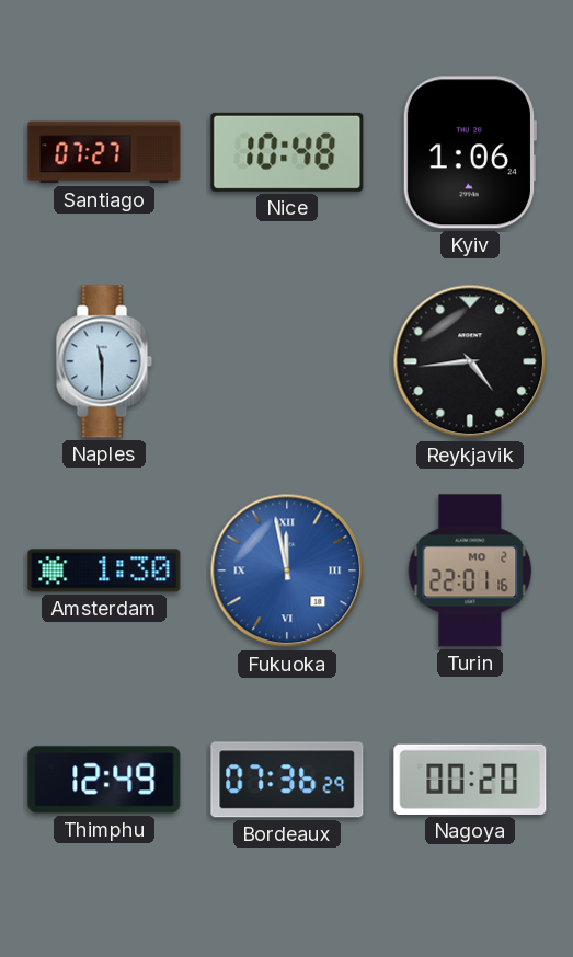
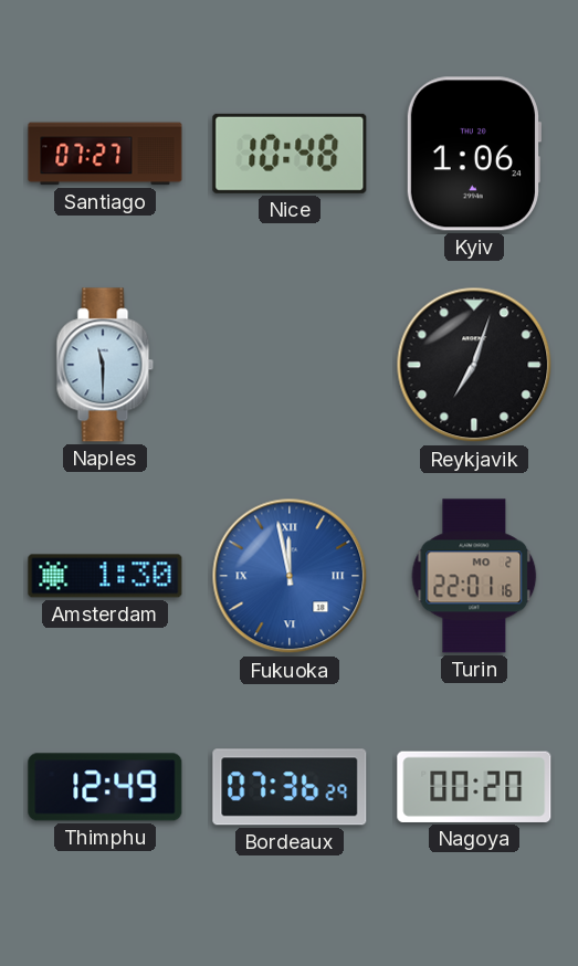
Reykjavik: 4:44 -> 7:03 (474, 365)
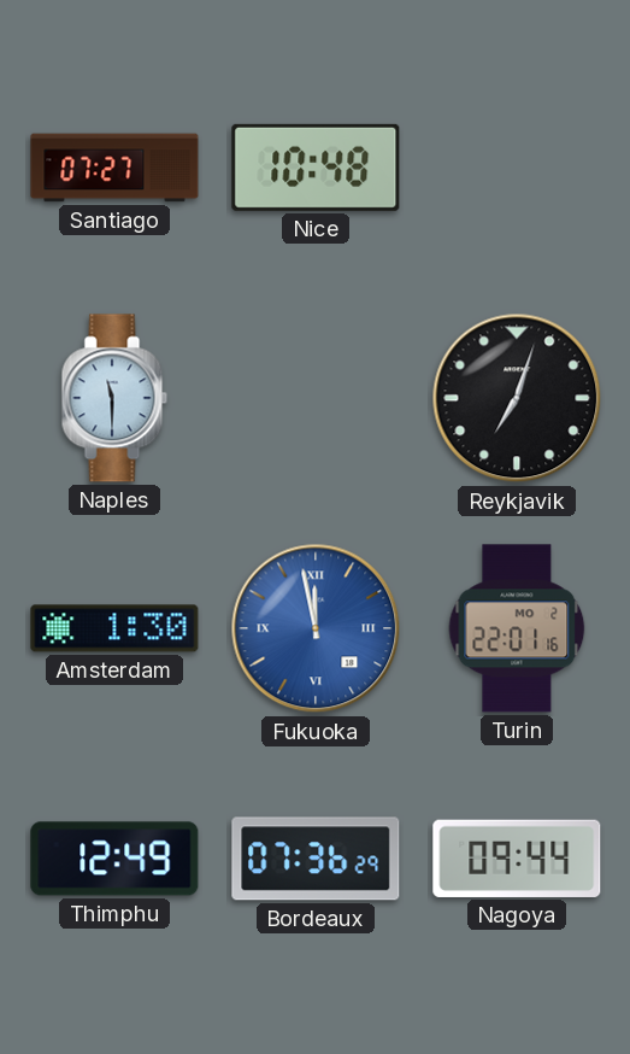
Kyiv: 1:06 -> none (473, 154)
Nagoya: 00:20 -> 09:44 (517, 859)
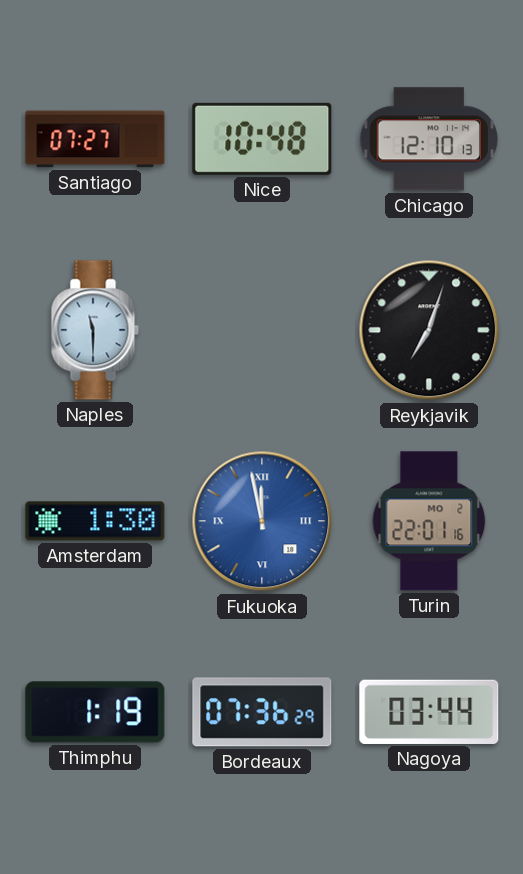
Chicago: none -> 12:10 (428, 139)
Thimphu: 12:49 -> 1:19 (95, 712)
Nagoya: 09:44 -> 03:44 (429, 712)
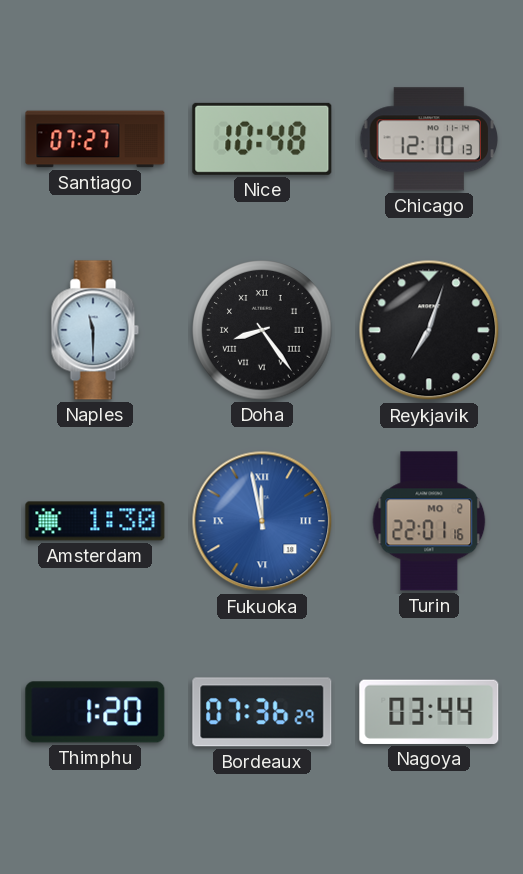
Doha: none -> 8:24 (262, 330)
Thimphu: 1:19 -> 1:20 (95, 712)
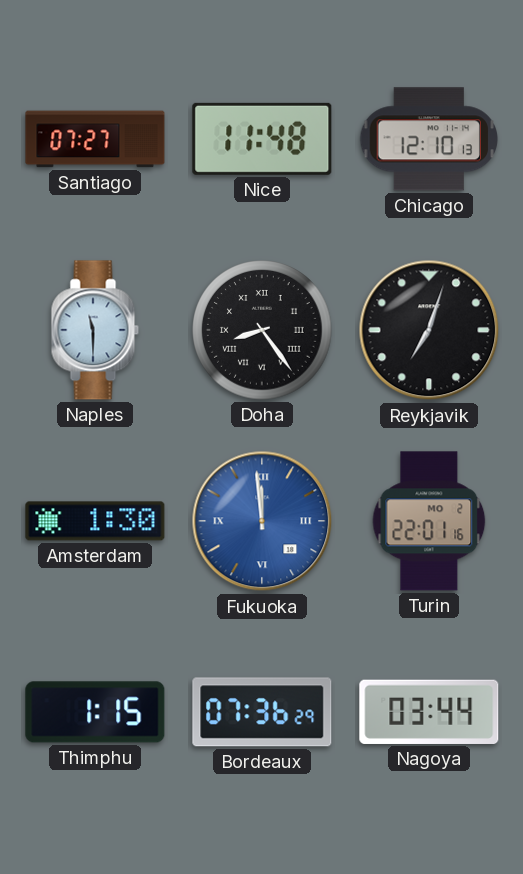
Nice: 10:48 -> 11:48 (262, 139)
Fukuoka: 11:58 -> 11:59 (262, 521)
Thimphu: 1:20 -> 1:15 (95, 712)
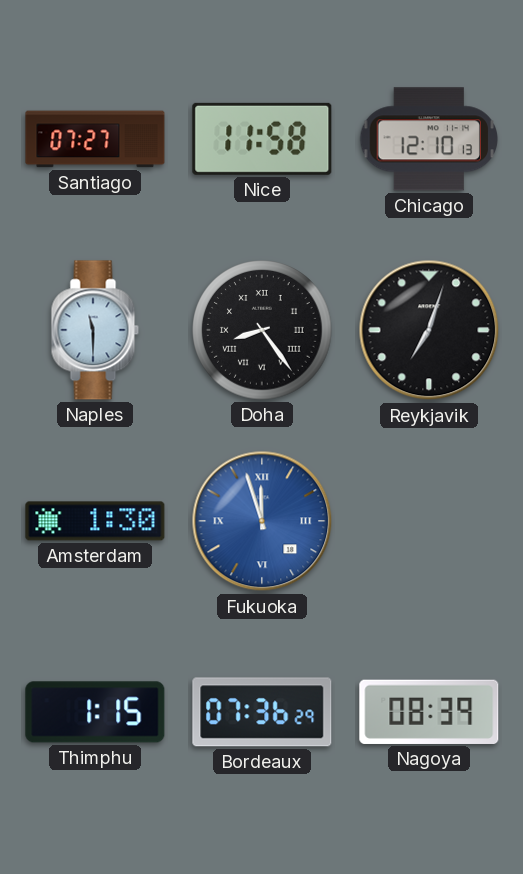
Nice: 11:48 -> 11:58 (262, 139)
Fukuoka: 11:59 -> 11:57 (262, 521)
Turin: 22:01 -> none (429, 521)
Nagoya: 03:44 -> 08:39 (429, 712)
